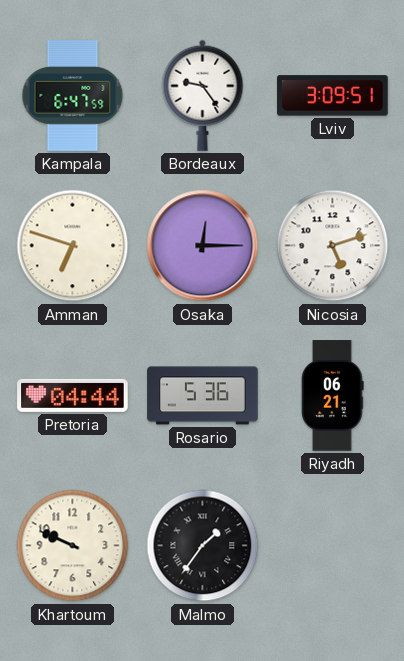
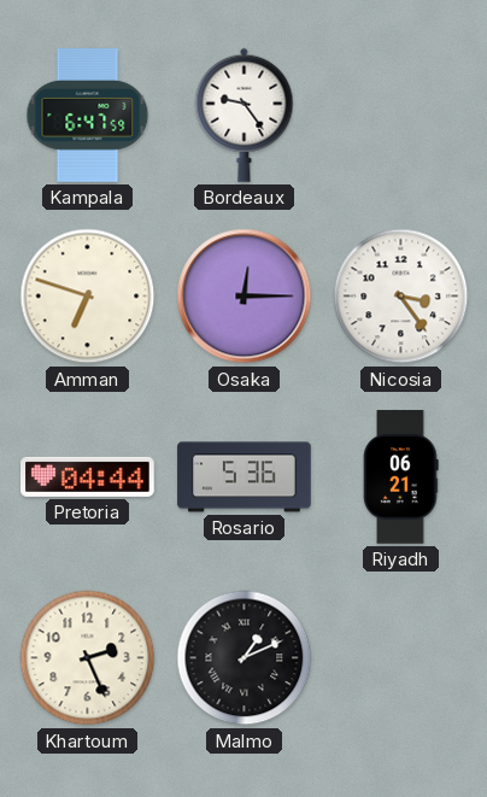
Lviv: 3:09 -> none (333, 96)
Nicosia: 5:12 -> 3:24 (401, 297)
Khartoum: 9:49 -> 2:26 (88, 658)
Malmo: 1:36 -> 1:11 (245, 658)
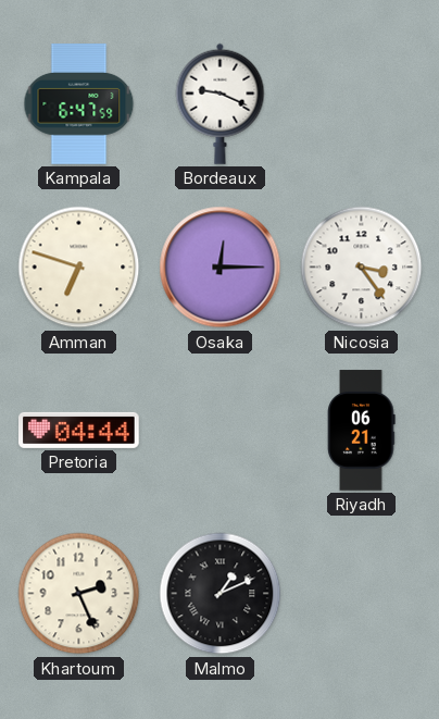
Bordeaux: 9:24 -> 9:19 (221, 103)
Rosario: 5:36 -> none (245, 477)
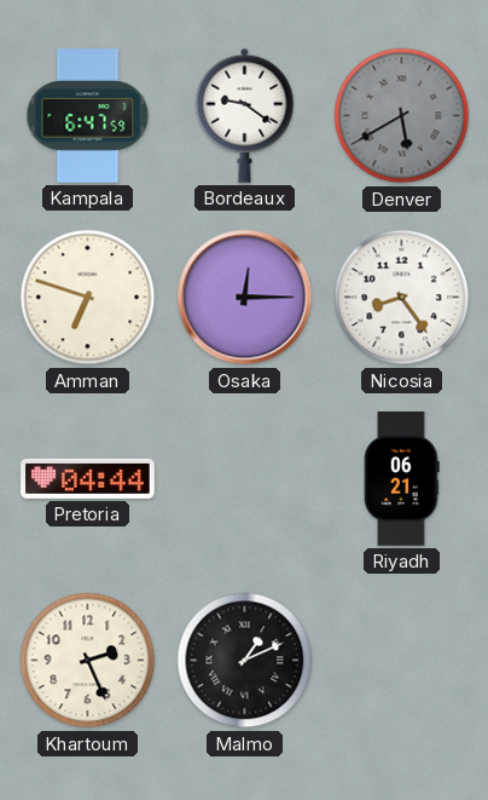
Bordeaux: 9:19 -> 9:21 (245, 115)
Denver: none -> 5:40 (402, 116)
Nicosia: 3:24 -> 8:24 (402, 298)
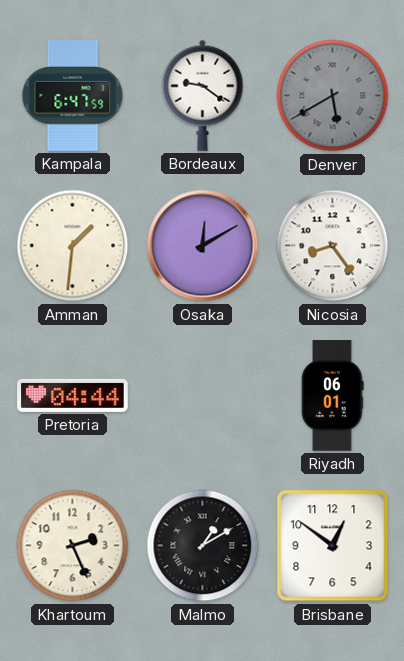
Amman: 6:48 -> 1:31 (73, 246)
Osaka: 12:15 -> 12:10 (203, 246)
Riyadh: 06:21 -> 06:01 (333, 396)
Malmo: 1:11 -> 1:10 (203, 546)
Brisbane: none -> 12:51 (333, 546)
